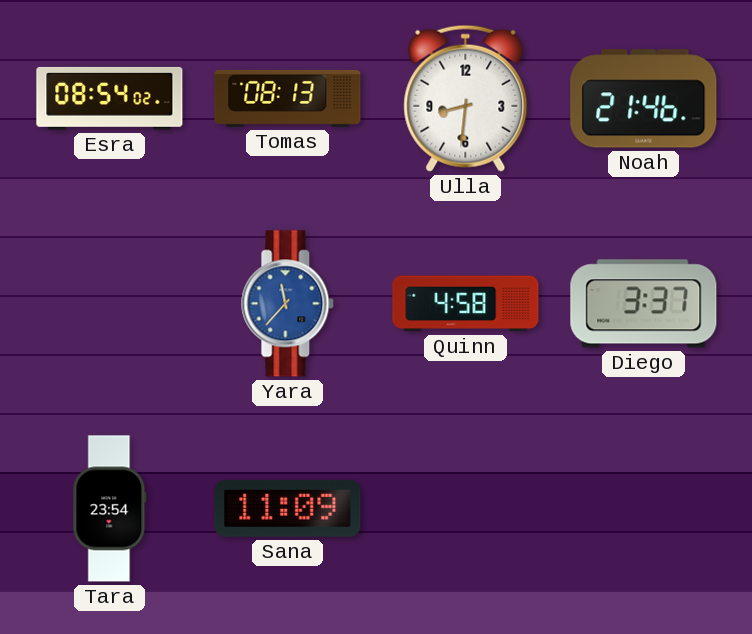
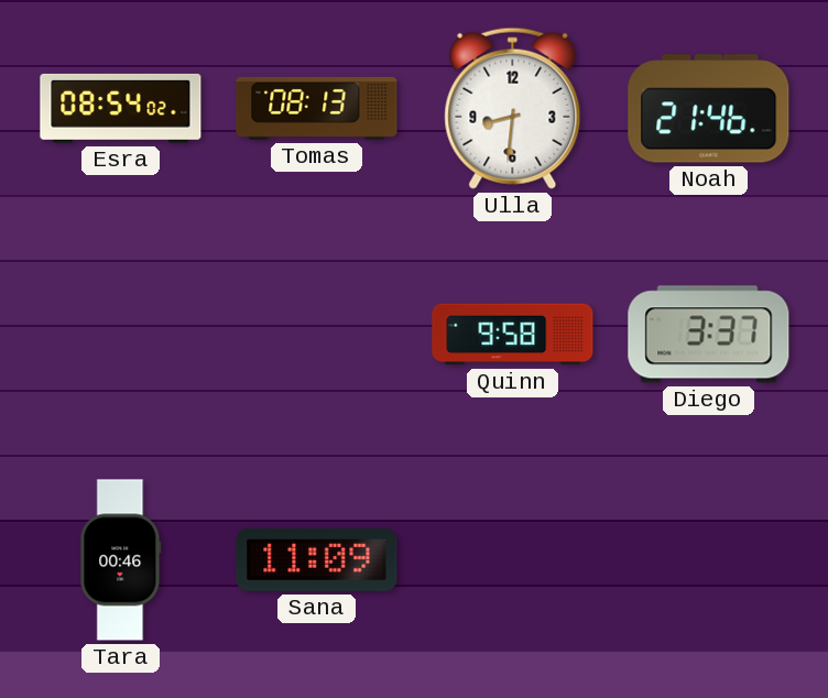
Yara: 11:37 -> none (288, 304)
Quinn: 4:58 -> 9:58 (513, 335)
Tara: 23:54 -> 00:46 (121, 560)
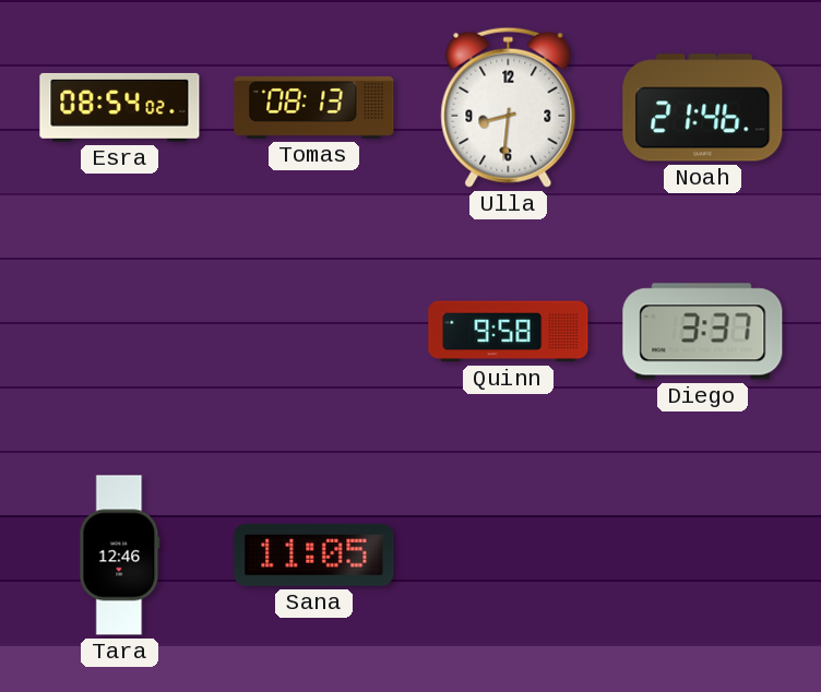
Tara: 00:46 -> 12:46 (120, 556)
Sana: 11:09 -> 11:05 (314, 554)
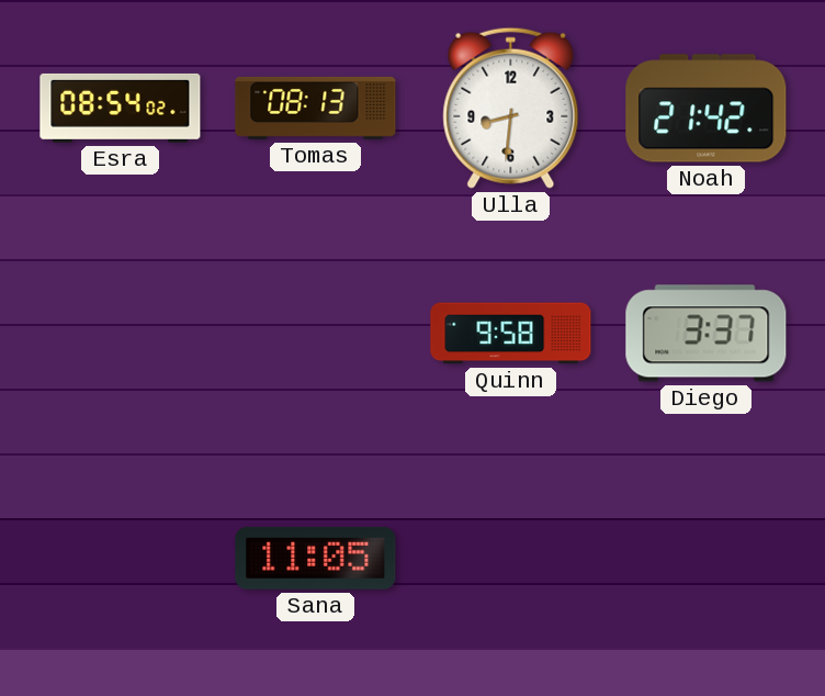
Noah: 21:46 -> 21:42 (707, 109)
Tara: 12:46 -> none (120, 556)
